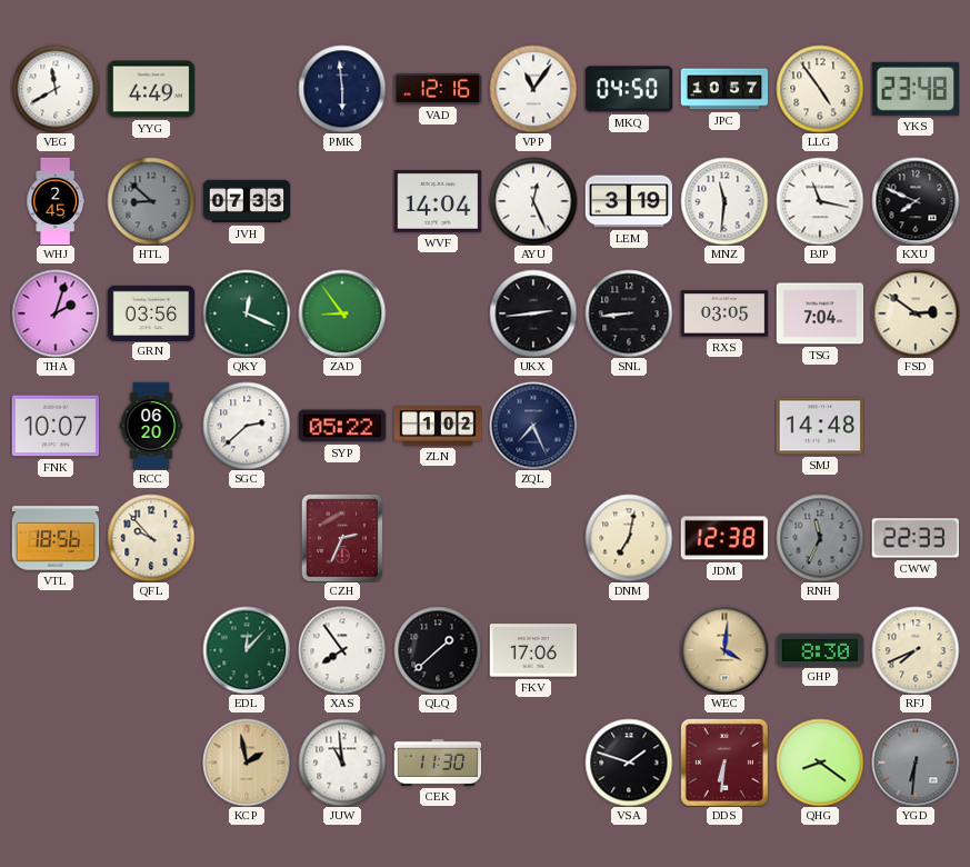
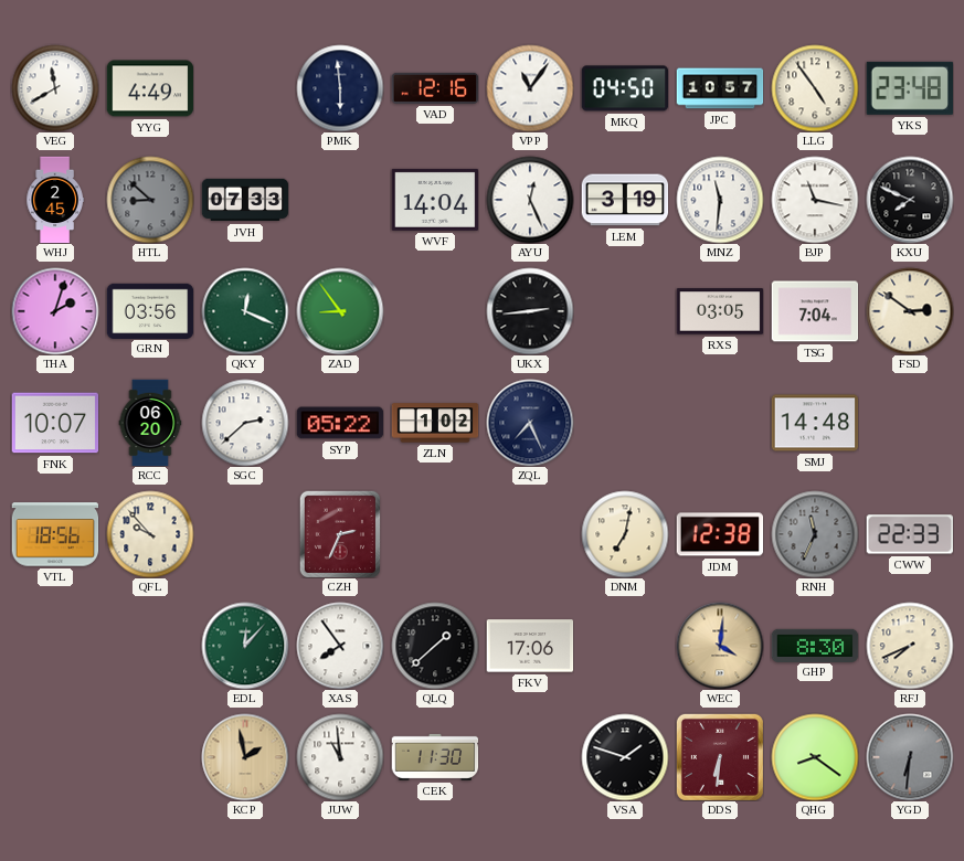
SNL: 8:44 -> none (629, 313)
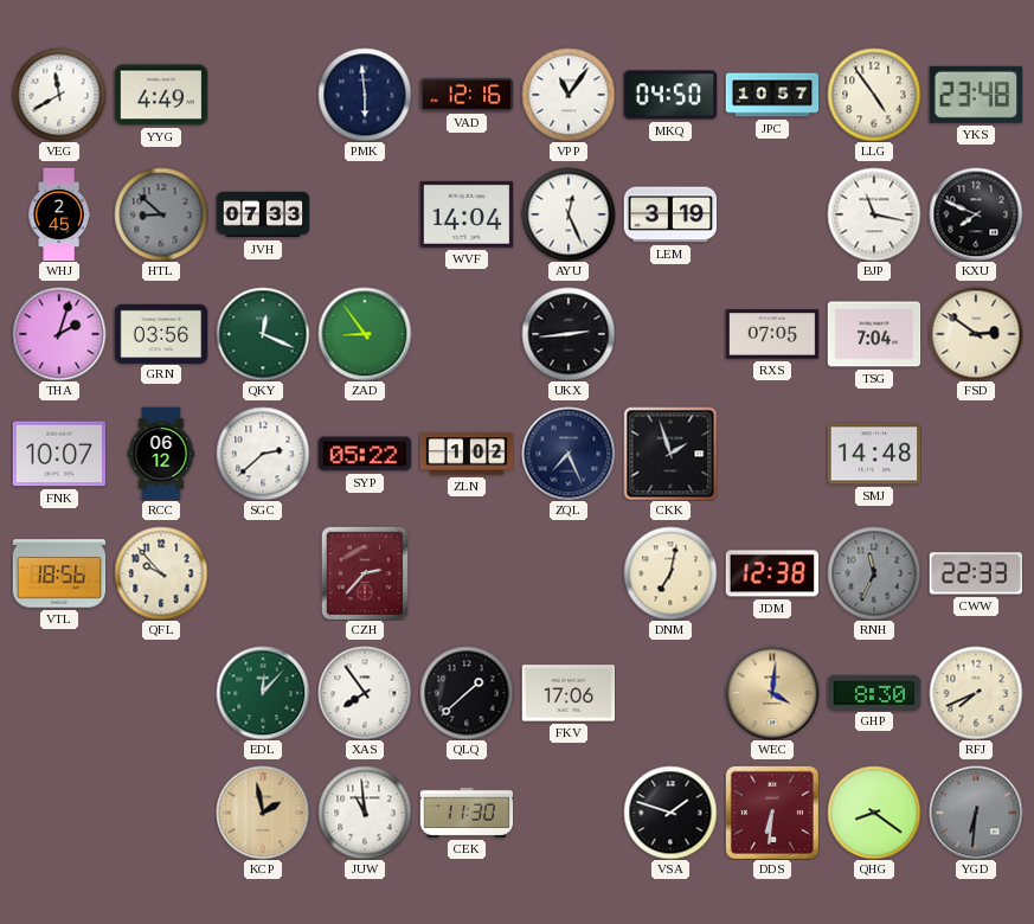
MNZ: 11:31 -> none (720, 200)
RXS: 03:05 -> 07:05 (772, 334)
RCC: 06:20 -> 06:12 (161, 454)
CKK: none -> 1:57 (670, 454)
CZH: 2:34 -> 2:37 (364, 573)
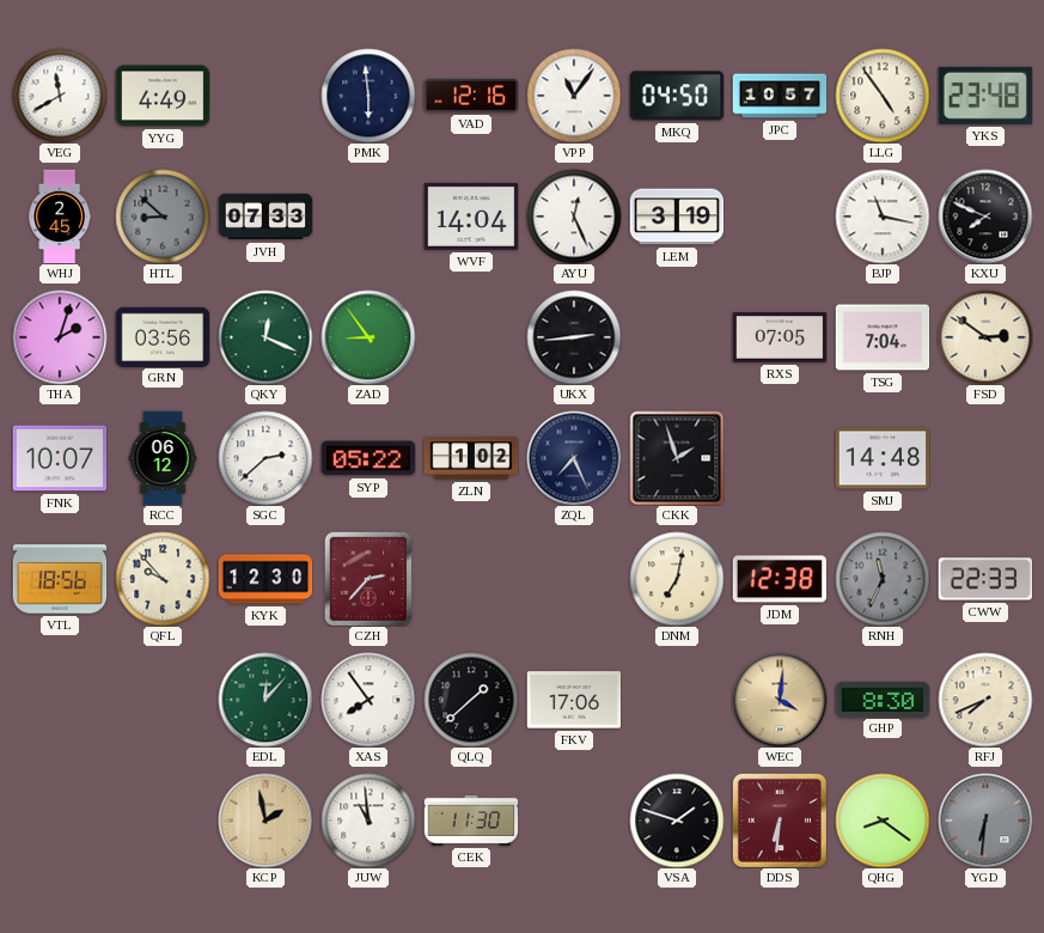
KYK: none -> 12:30 (265, 579)
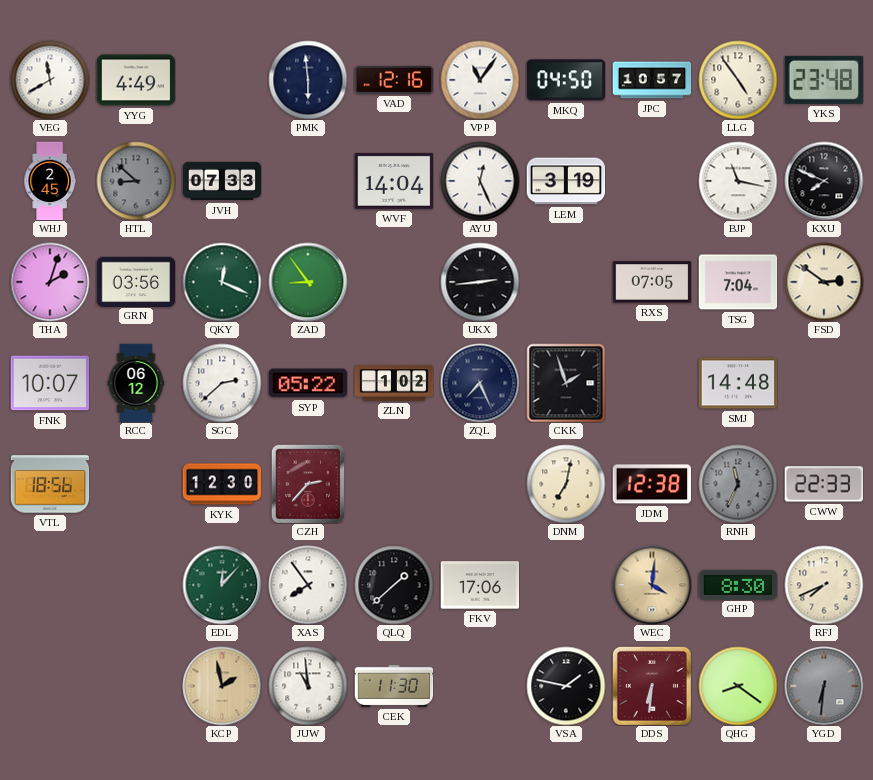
QFL: 9:53 -> none (163, 579)
VSA: 1:48 -> 1:47 (566, 686)
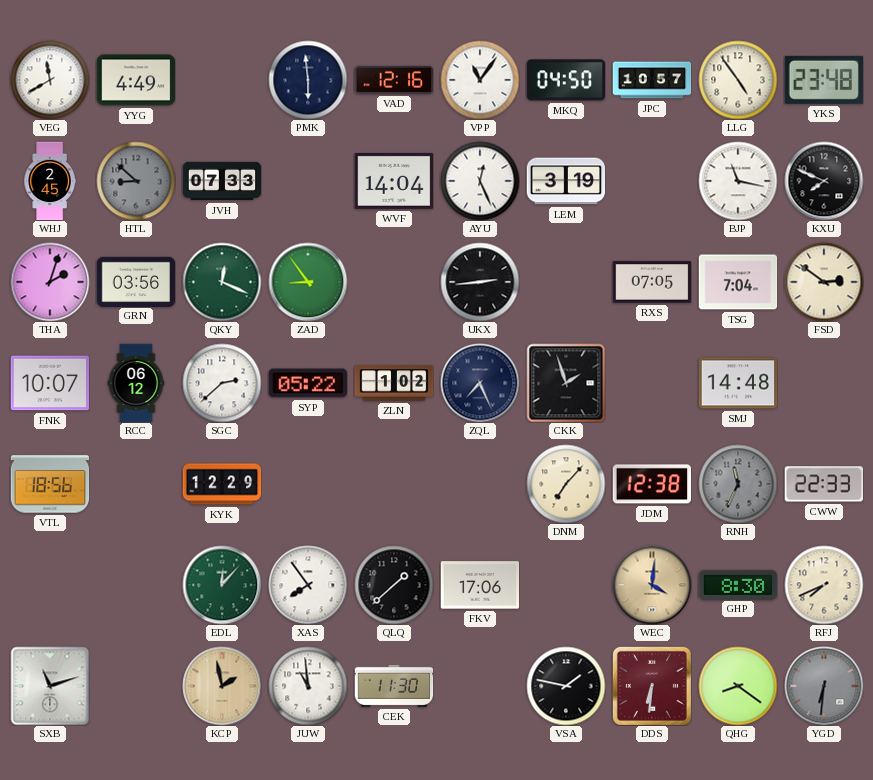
KYK: 12:30 -> 12:29 (222, 484)
CZH: 2:37 -> none (307, 484)
DNM: 7:02 -> 7:07 (566, 484)
SXB: none -> 11:12 (50, 686)
